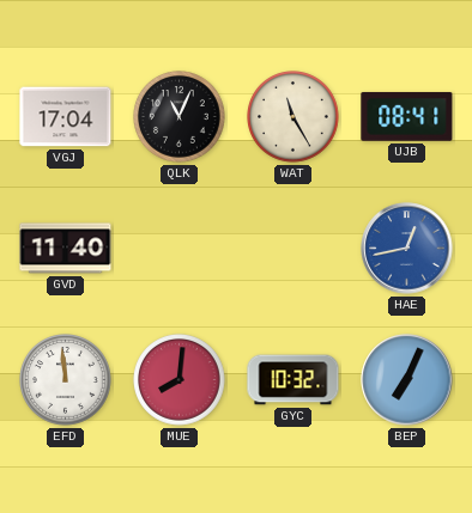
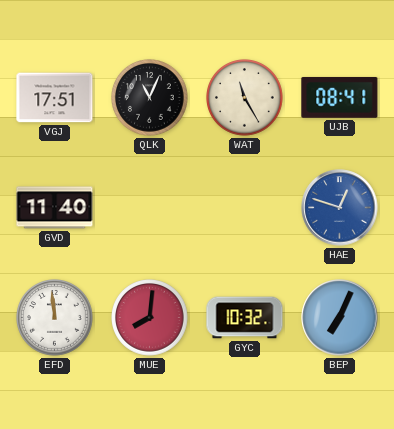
VGJ: 17:04 -> 17:51 (55, 98)
HAE: 12:43 -> 12:48 (340, 208)
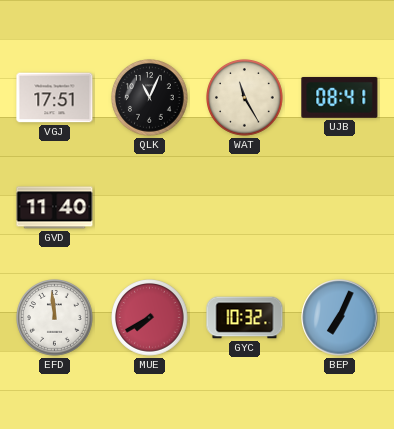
HAE: 12:48 -> none (340, 208)
MUE: 8:01 -> 7:40 (150, 318)
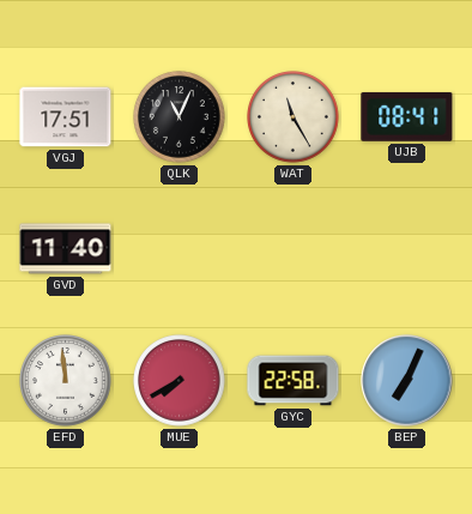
GYC: 10:32 -> 22:58 (294, 381)
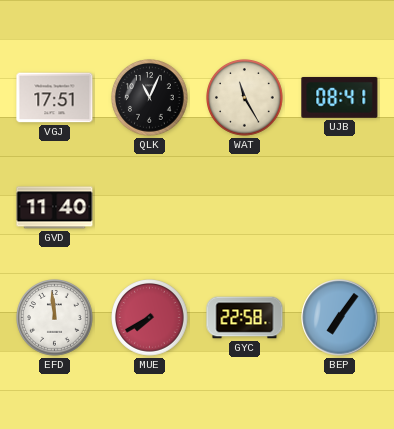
BEP: 7:04 -> 7:06 (340, 318)
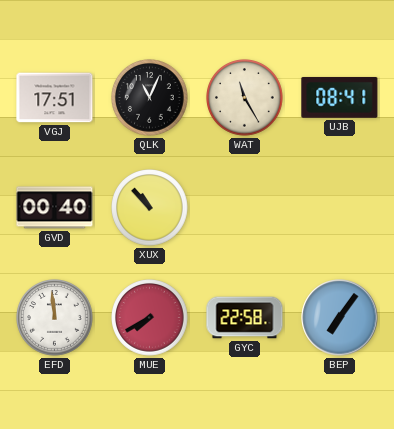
GVD: 11:40 -> 00:40 (55, 208)
XUX: none -> 10:53 (150, 208)
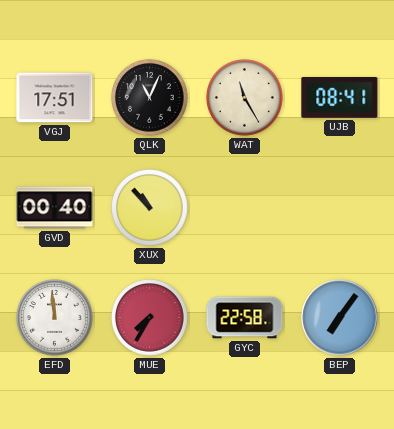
MUE: 7:40 -> 7:35 (150, 318)
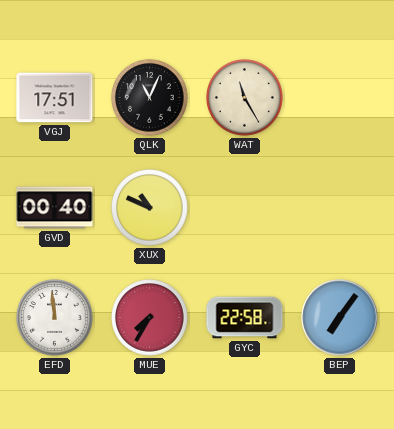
UJB: 08:41 -> none (340, 97)
XUX: 10:53 -> 10:49 (150, 208)
